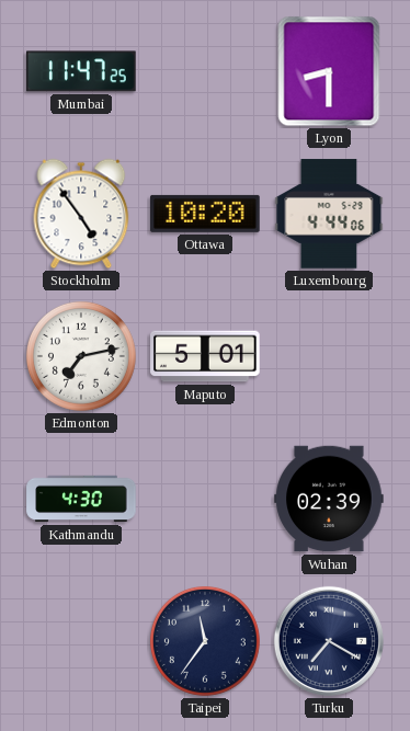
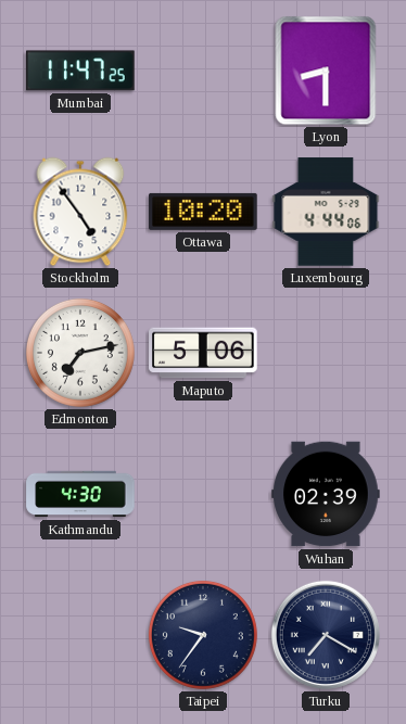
Maputo: 5:01 -> 5:06 (203, 353)
Taipei: 11:36 -> 9:36 (203, 635)
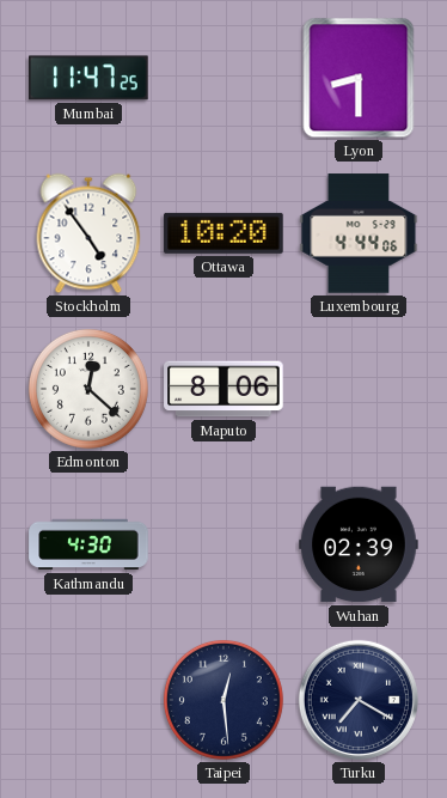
Edmonton: 7:13 -> 12:22 (88, 389)
Maputo: 5:06 -> 8:06 (223, 389)
Taipei: 9:36 -> 12:29 (223, 700)
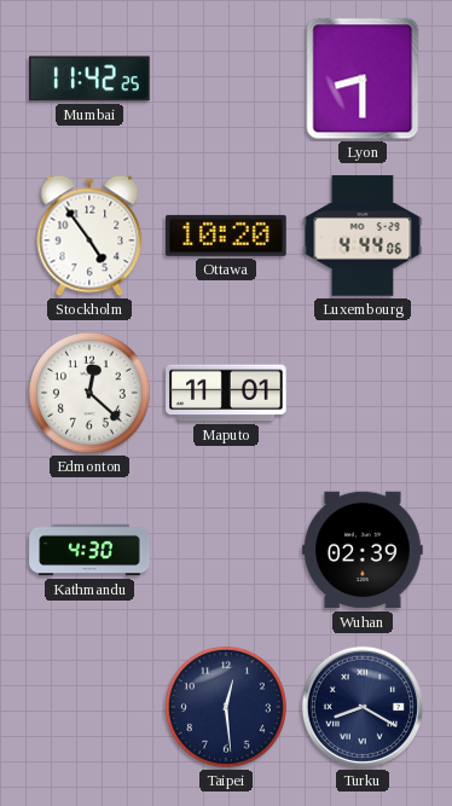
Mumbai: 11:47 -> 11:42 (89, 79)
Maputo: 8:06 -> 11:01 (226, 393)
Turku: 7:20 -> 8:20 (363, 707)
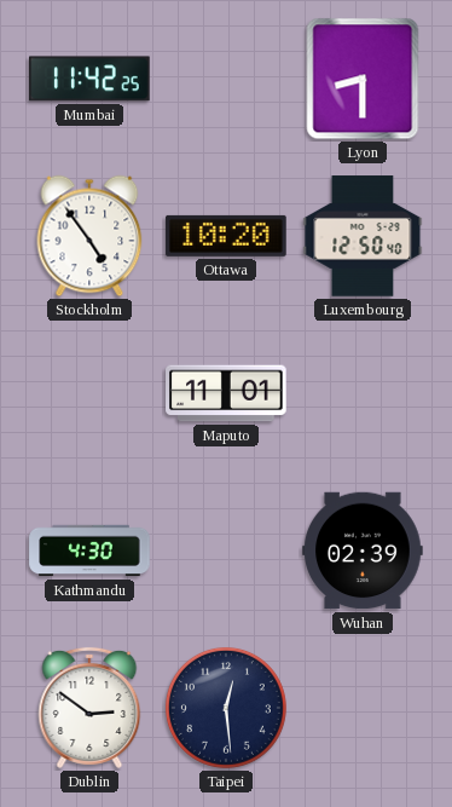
Luxembourg: 4:44 -> 12:50 (363, 236)
Edmonton: 12:22 -> none (89, 393)
Dublin: none -> 2:51 (89, 708)
Turku: 8:20 -> none (363, 707)
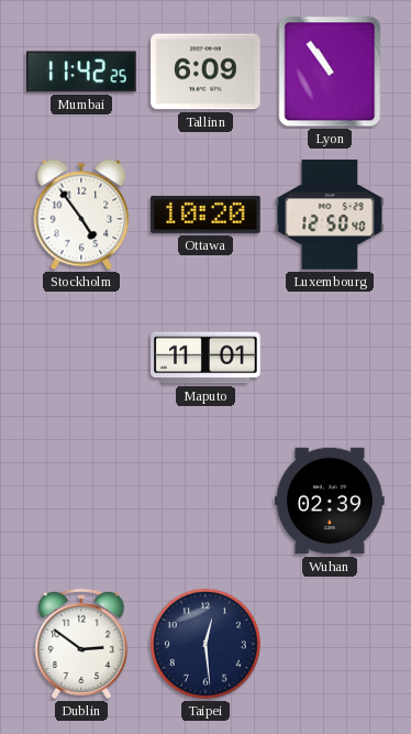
Tallinn: none -> 6:09 (205, 72)
Lyon: 8:30 -> 10:54 (330, 72)
Kathmandu: 4:30 -> none (89, 551)
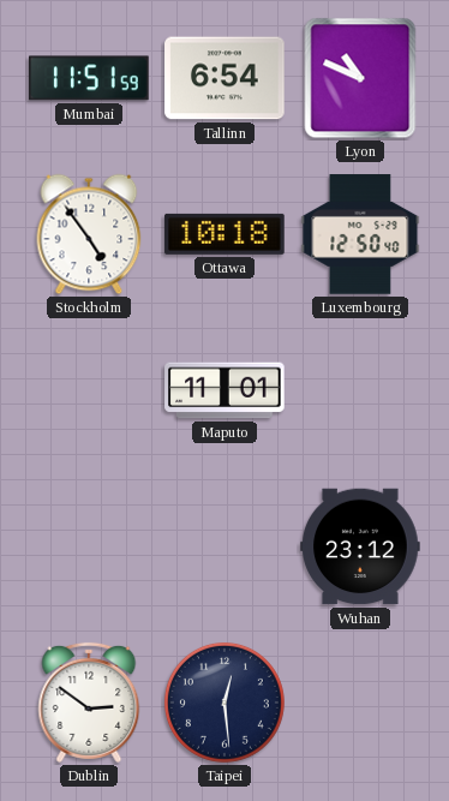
Mumbai: 11:42 -> 11:51 (89, 78)
Tallinn: 6:09 -> 6:54 (224, 78)
Lyon: 10:54 -> 10:49 (360, 78)
Ottawa: 10:20 -> 10:18 (224, 234)
Wuhan: 02:39 -> 23:12 (360, 546)
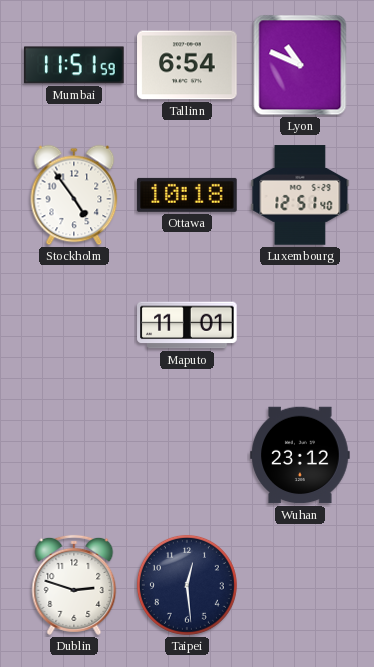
Luxembourg: 12:50 -> 12:51 (300, 195)
Dublin: 2:51 -> 2:48 (74, 585)
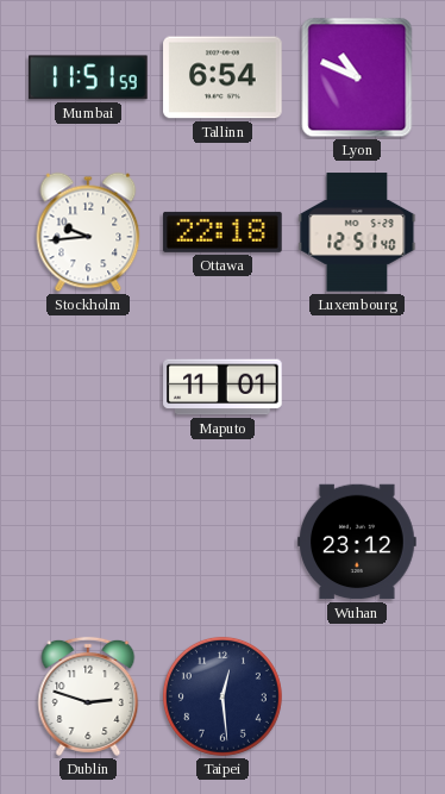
Stockholm: 4:54 -> 9:44 (88, 232)
Ottawa: 10:18 -> 22:18 (223, 232)
